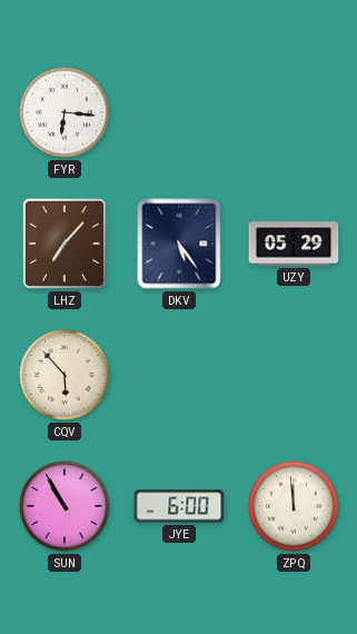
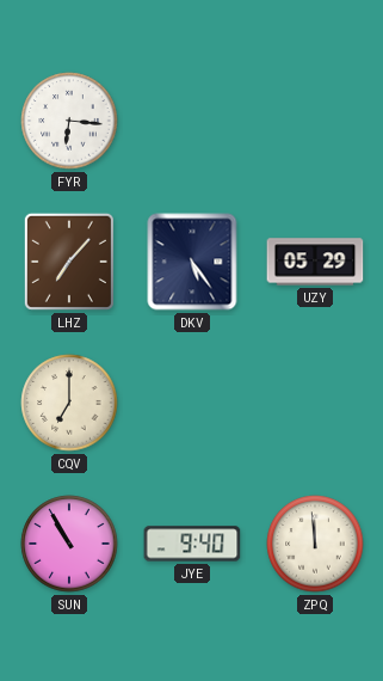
CQV: 5:53 -> 7:00 (69, 403)
JYE: 6:00 -> 9:40 (192, 544)
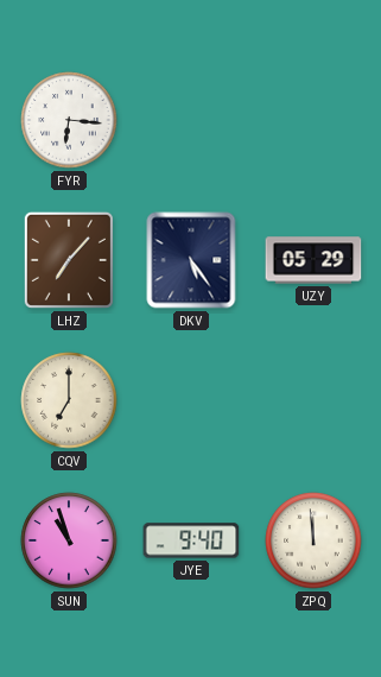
SUN: 10:55 -> 10:57 (69, 540)
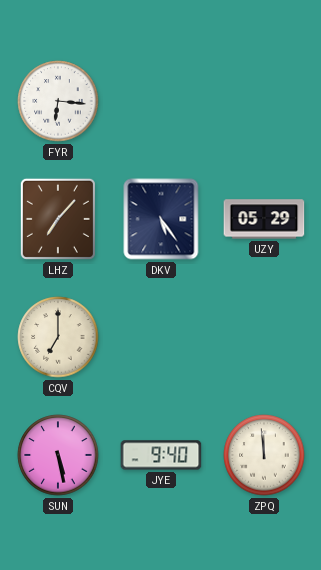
SUN: 10:57 -> 5:28 (58, 455)
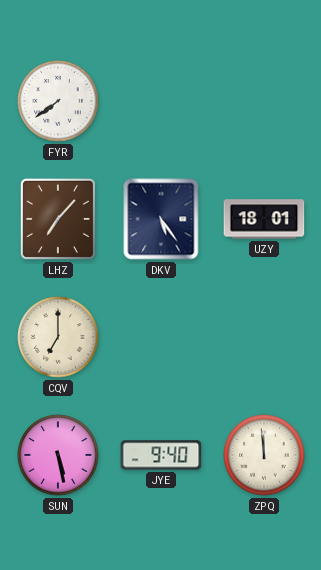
FYR: 6:16 -> 7:39 (58, 101)
UZY: 05:29 -> 18:01 (264, 219)
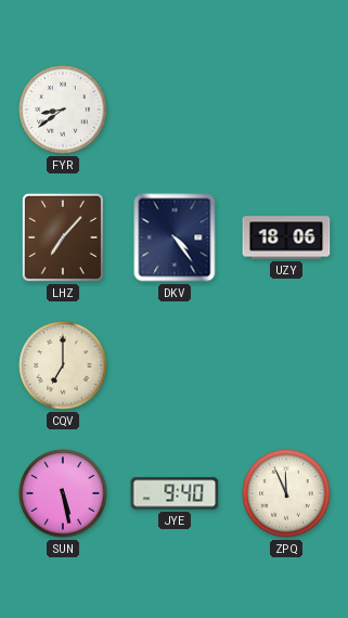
FYR: 7:39 -> 8:39 (63, 110)
DKV: 5:24 -> 4:24 (175, 237)
UZY: 18:01 -> 18:06 (286, 237)
ZPQ: 11:59 -> 11:56 (286, 493)
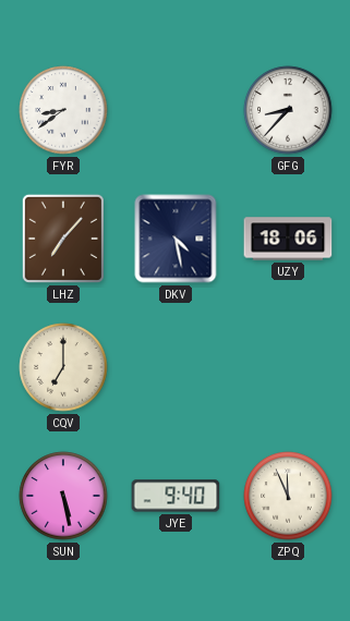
GFG: none -> 8:37 (288, 110)
DKV: 4:24 -> 4:28 (176, 239)
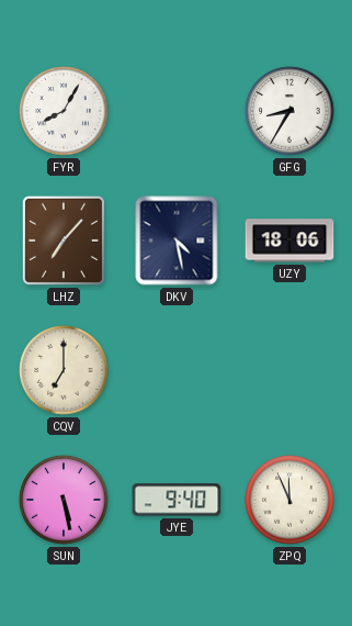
FYR: 8:39 -> 8:05 (64, 111)
GFG: 8:37 -> 8:35 (289, 111)
